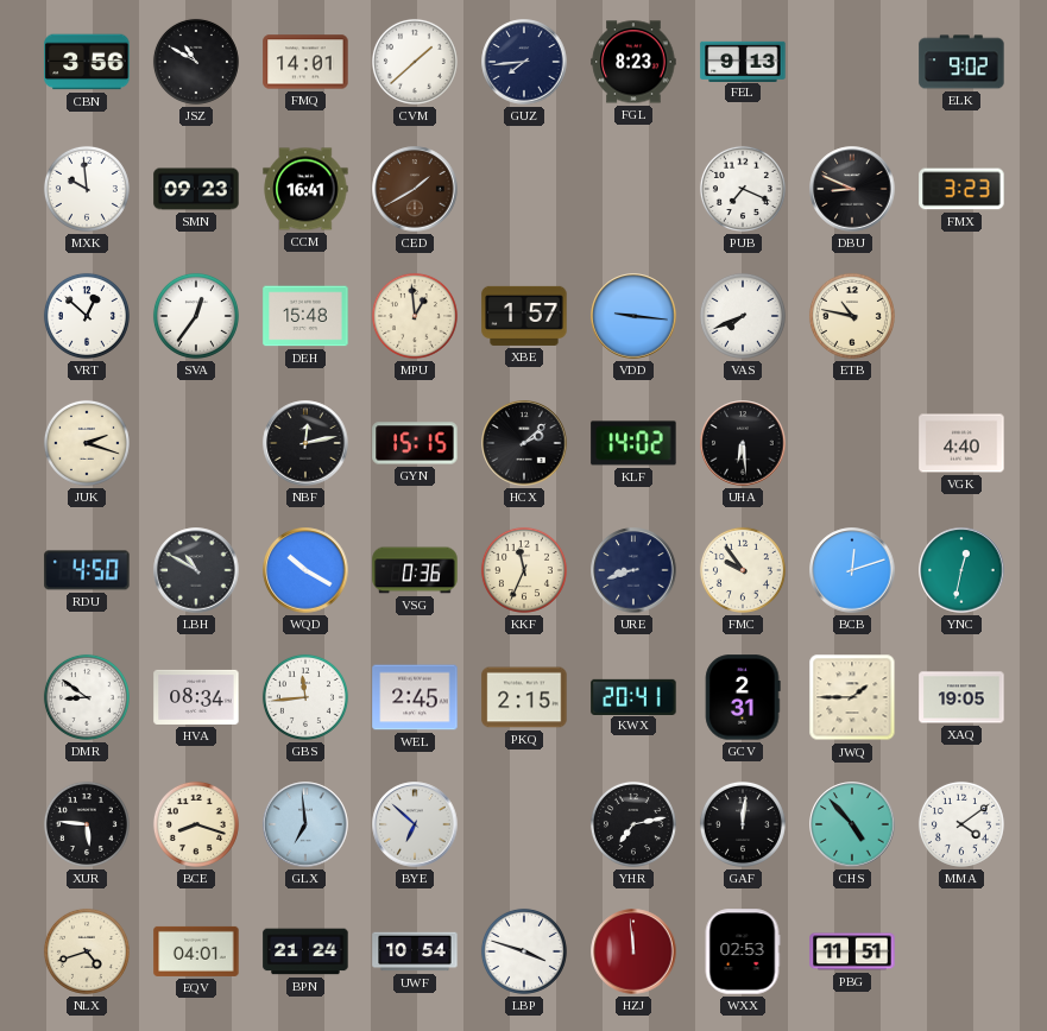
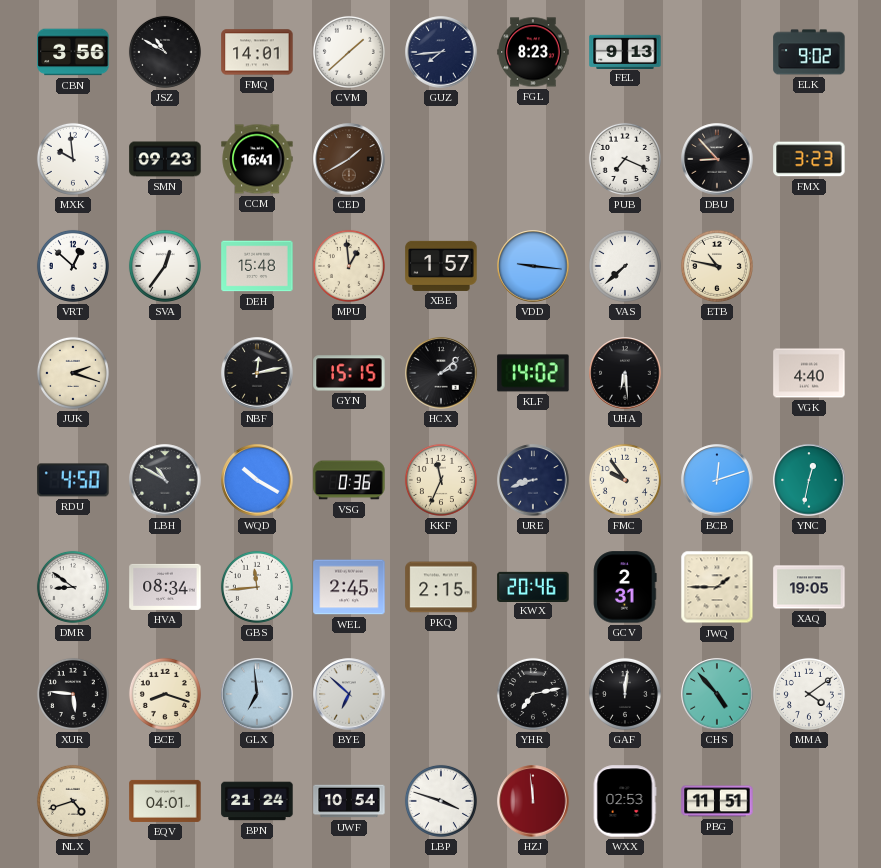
DBU: 8:49 -> 8:53 (717, 159)
VAS: 7:41 -> 7:38 (625, 266)
KWX: 20:41 -> 20:46 (533, 586)
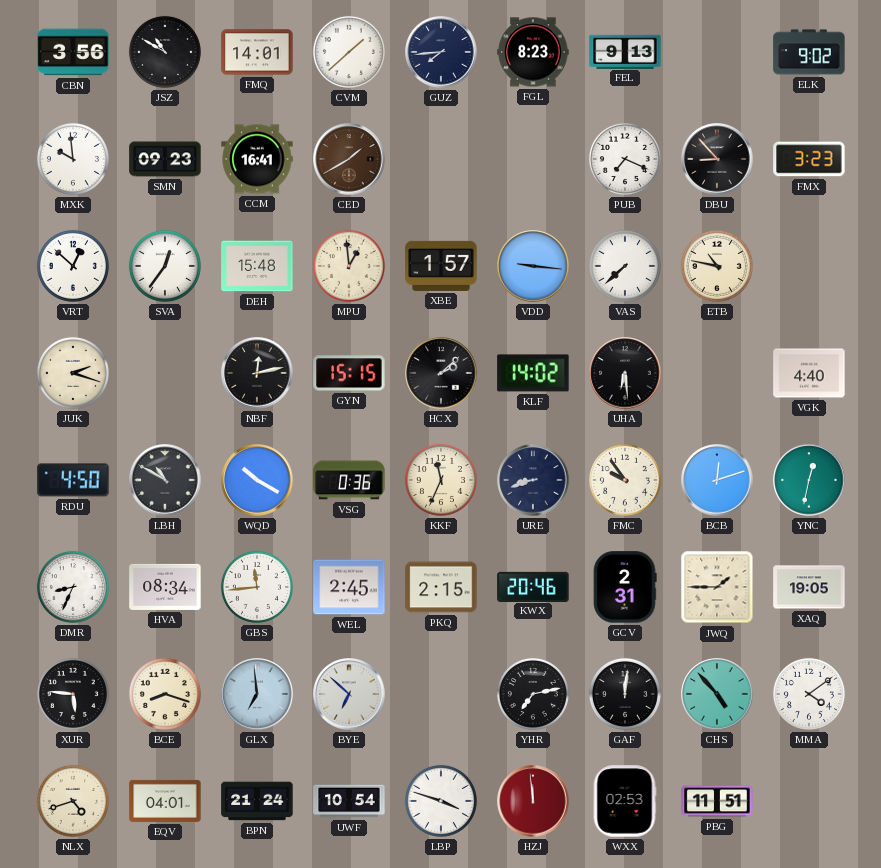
DMR: 8:51 -> 8:34 (73, 587)
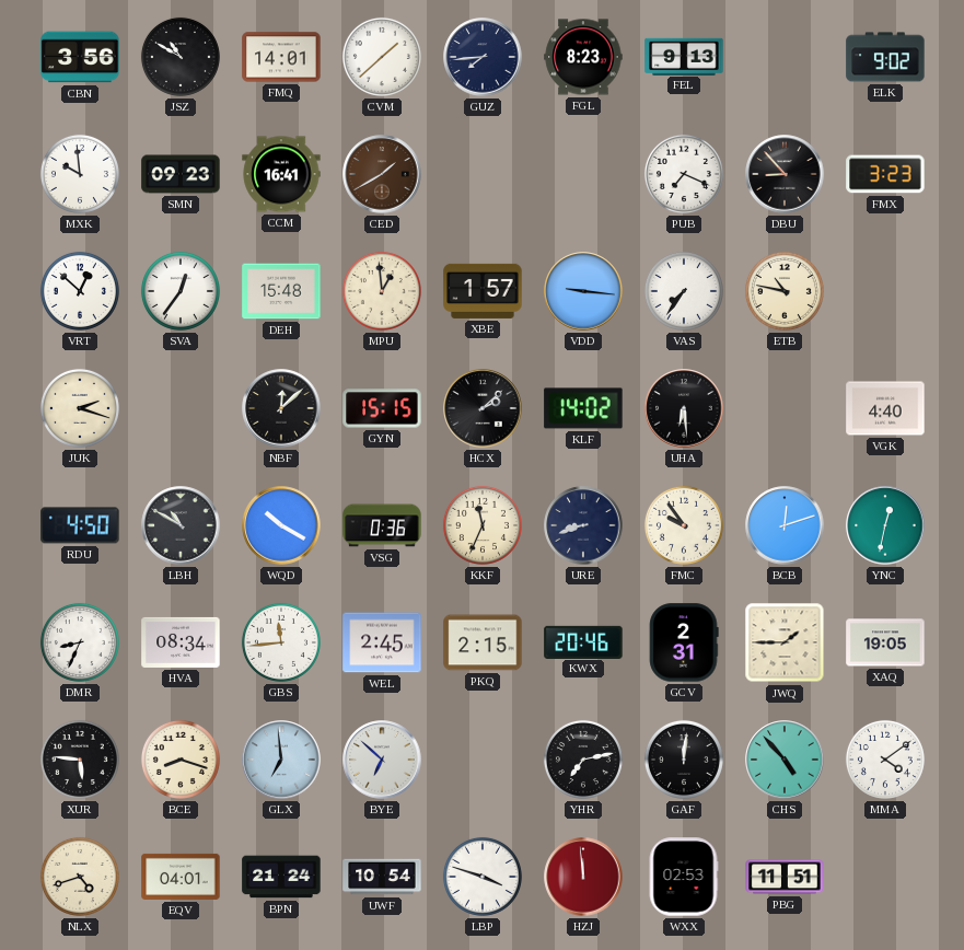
VAS: 7:38 -> 7:36 (684, 291)
NBF: 12:13 -> 12:08 (281, 408)
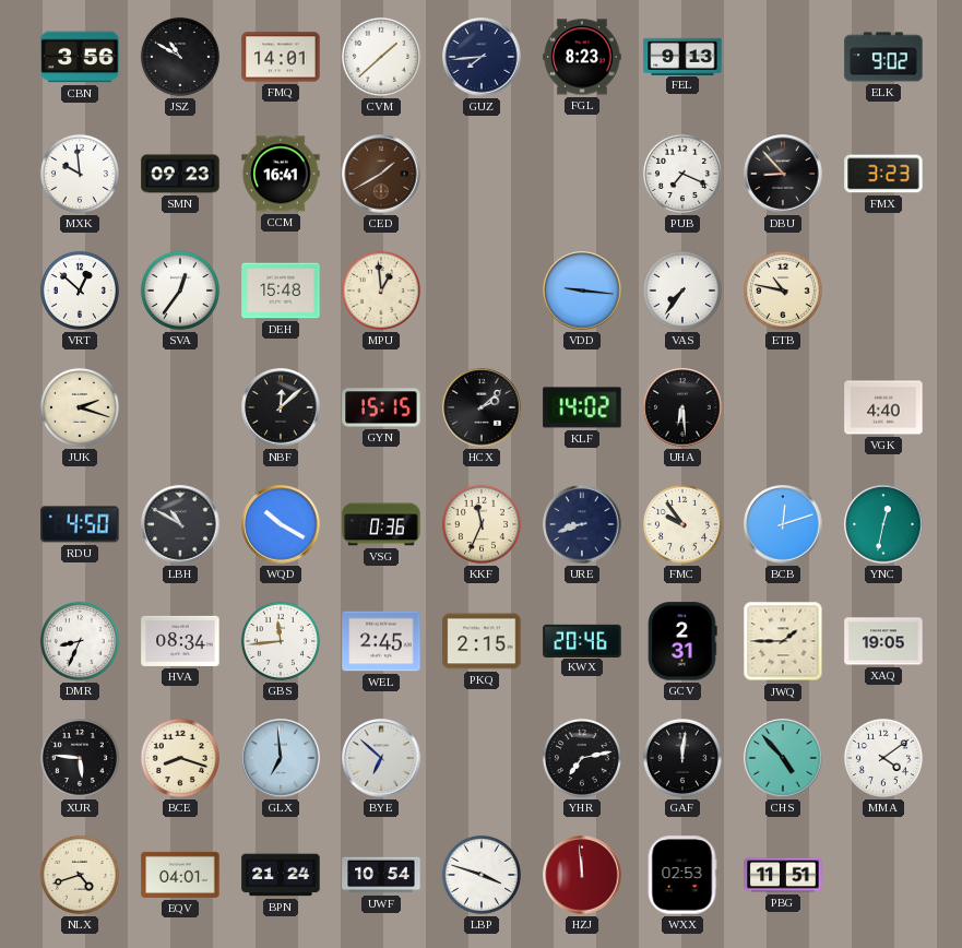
XBE: 1:57 -> none (483, 291)
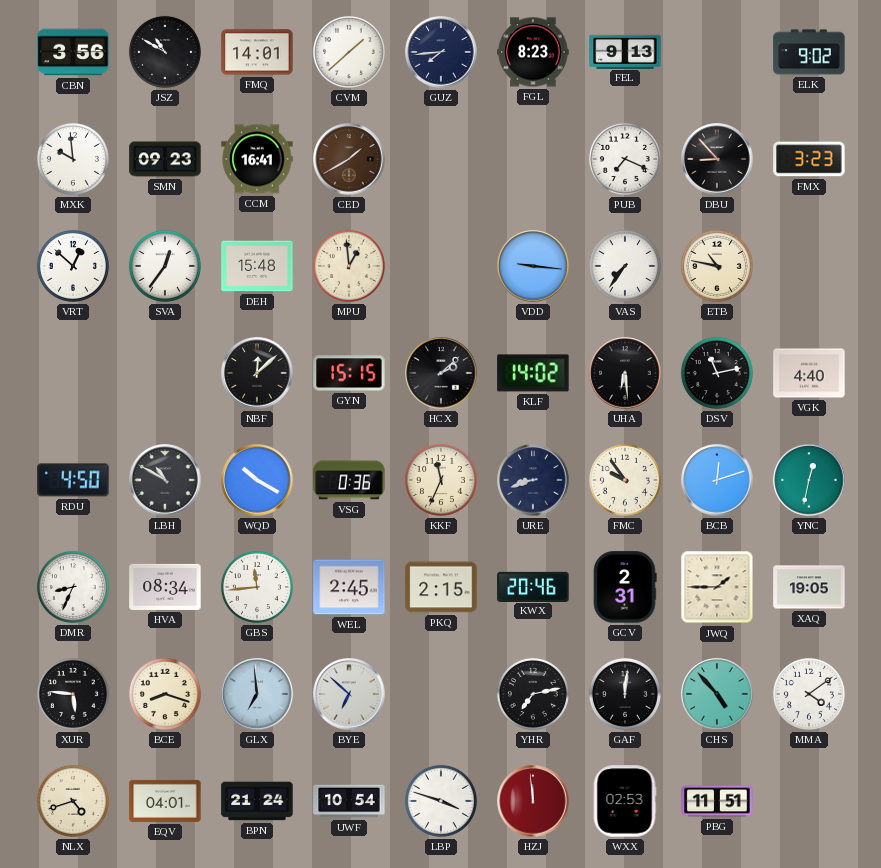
JUK: 2:18 -> none (80, 407)
DSV: none -> 11:13 (717, 373)
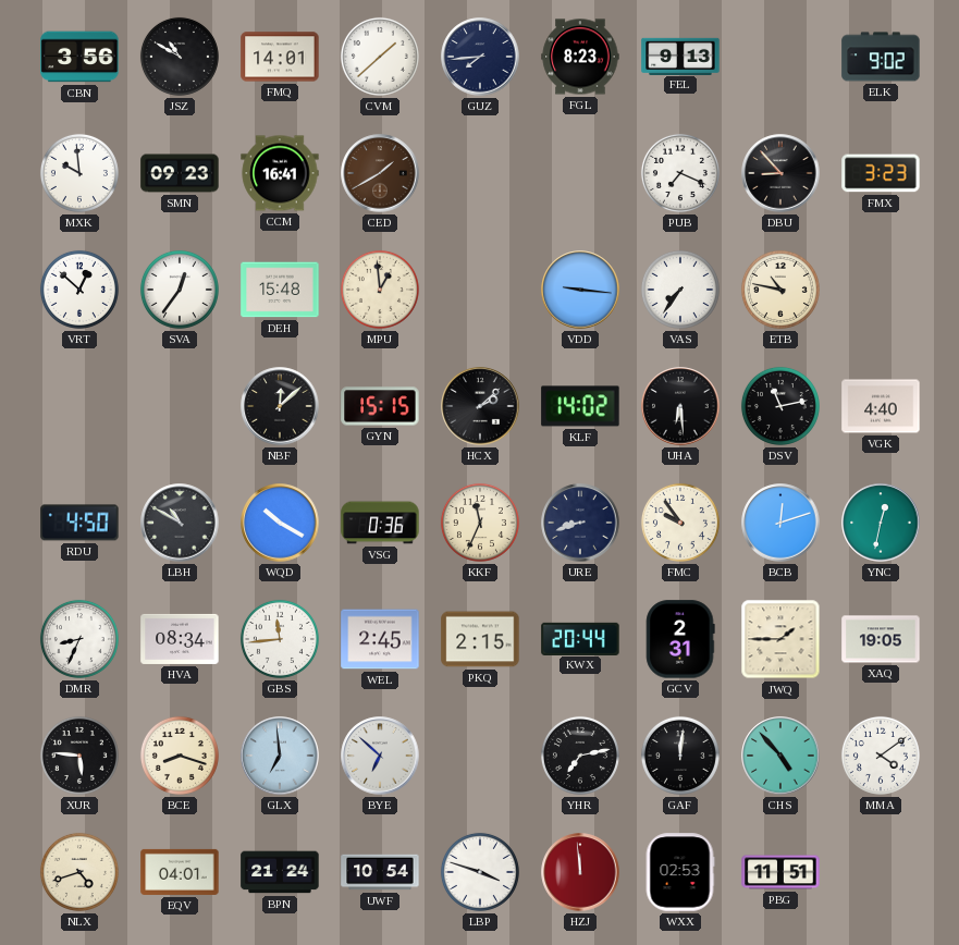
KWX: 20:46 -> 20:44 (580, 638)
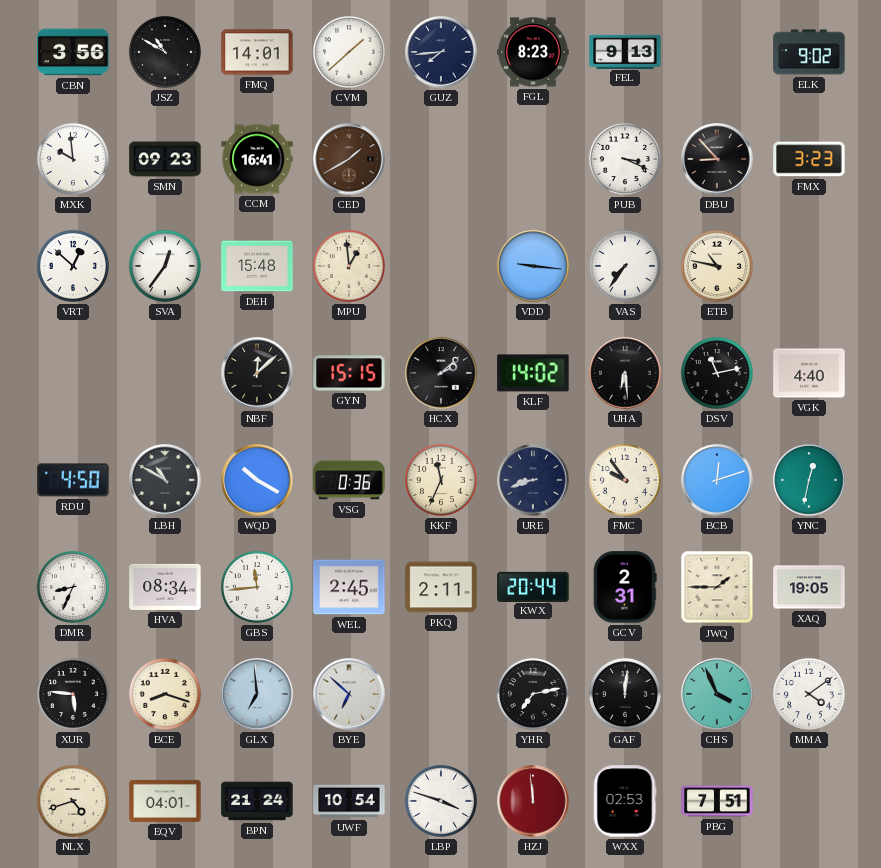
PUB: 7:19 -> 3:19 (625, 159)
PKQ: 2:15 -> 2:11 (441, 587)
CHS: 4:53 -> 3:56 (717, 694)
PBG: 11:51 -> 7:51 (717, 801)
